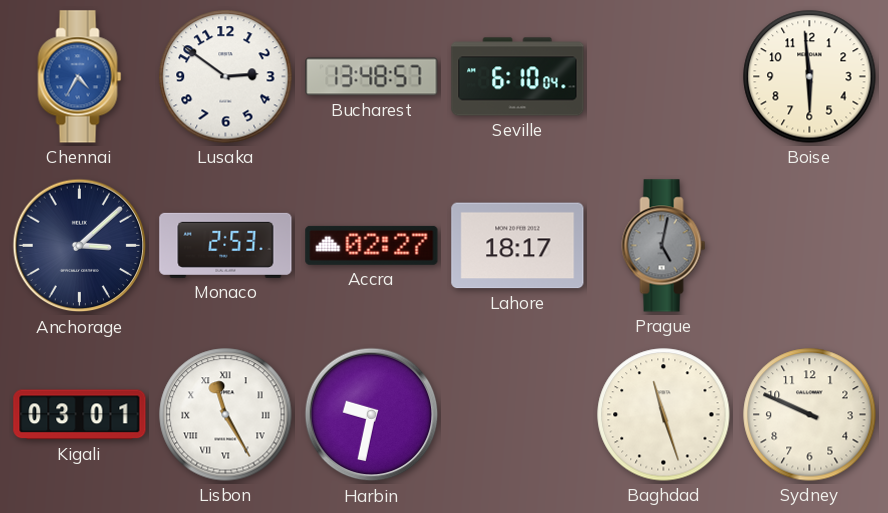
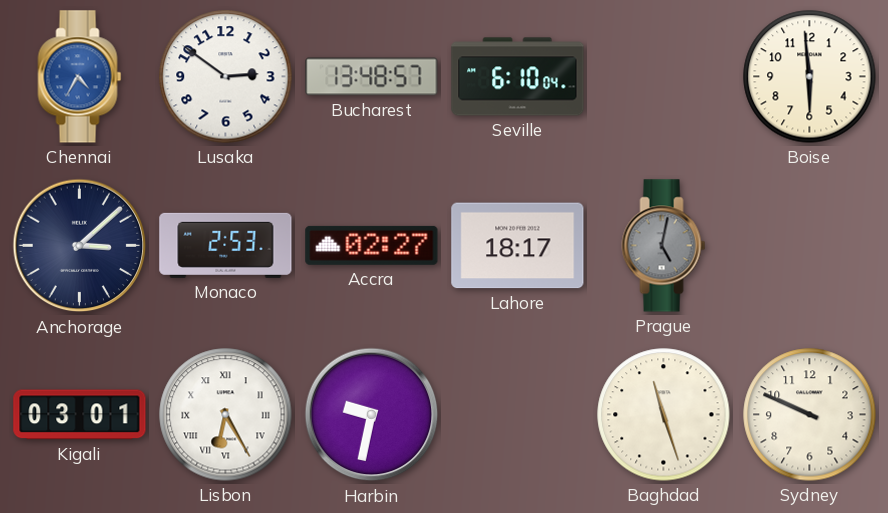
Lisbon: 11:25 -> 6:25 (226, 415)
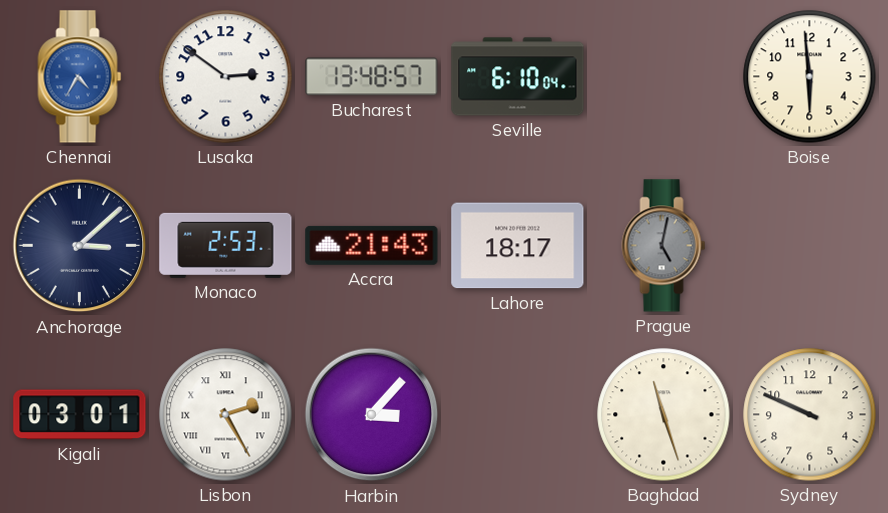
Accra: 02:27 -> 21:43 (372, 245)
Lisbon: 6:25 -> 2:25 (226, 415)
Harbin: 9:32 -> 3:07 (372, 415)
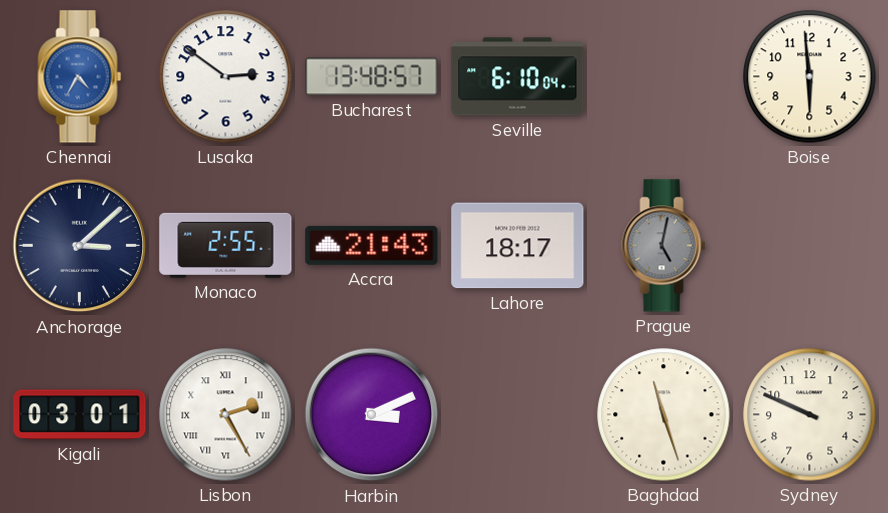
Monaco: 2:53 -> 2:55 (226, 245)
Harbin: 3:07 -> 3:11 (372, 415)
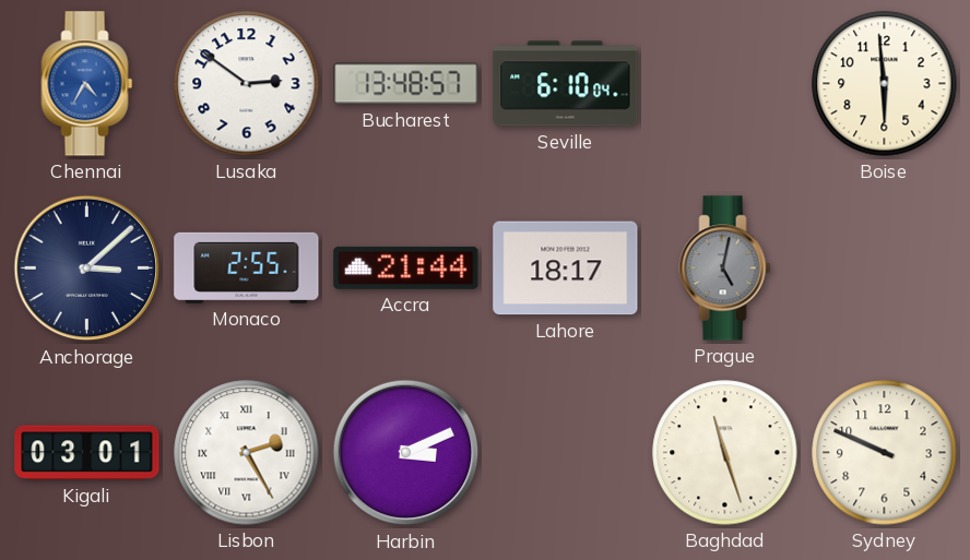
Accra: 21:43 -> 21:44 (406, 267)
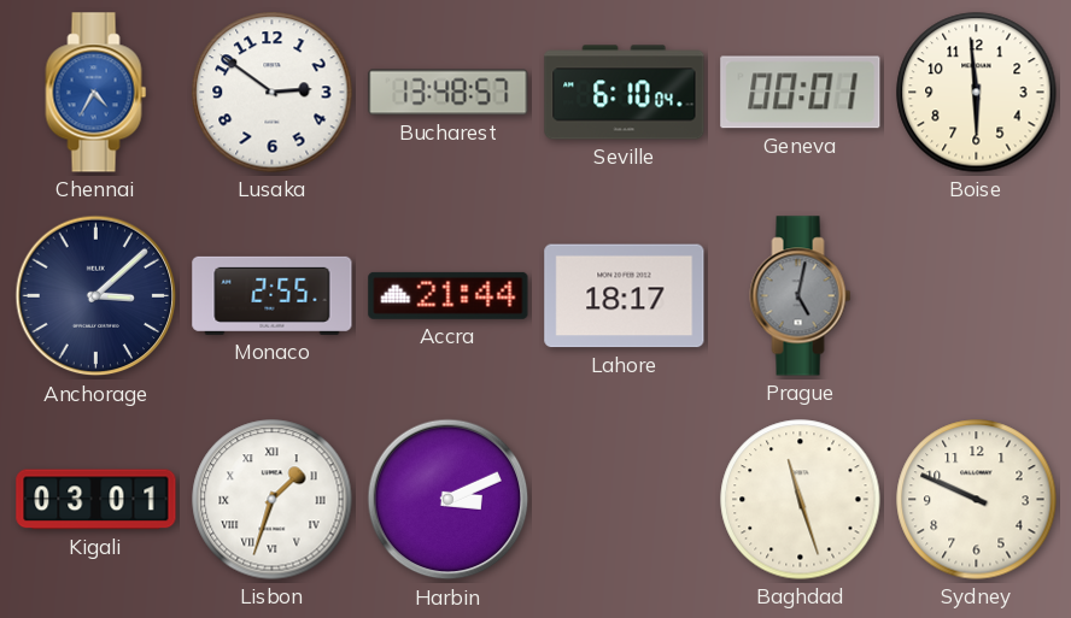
Geneva: none -> 00:01 (801, 93)
Lisbon: 2:25 -> 1:33 (273, 500)
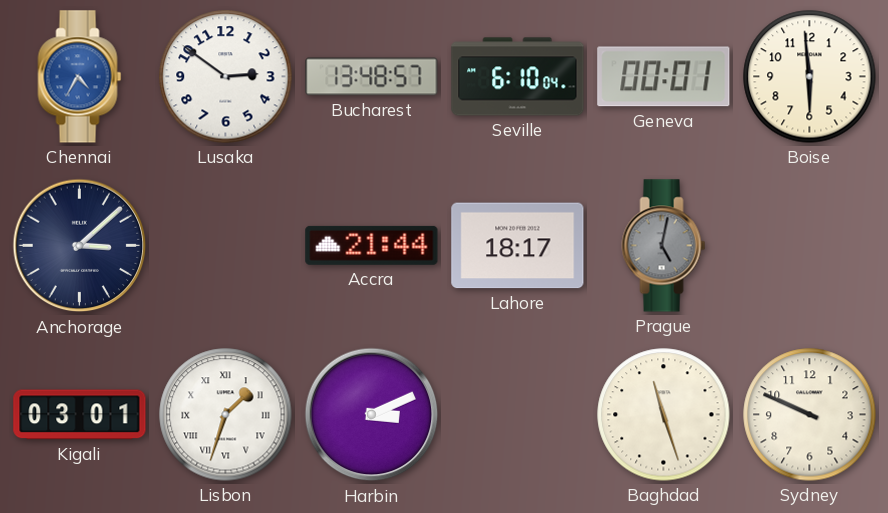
Monaco: 2:55 -> none (273, 295)
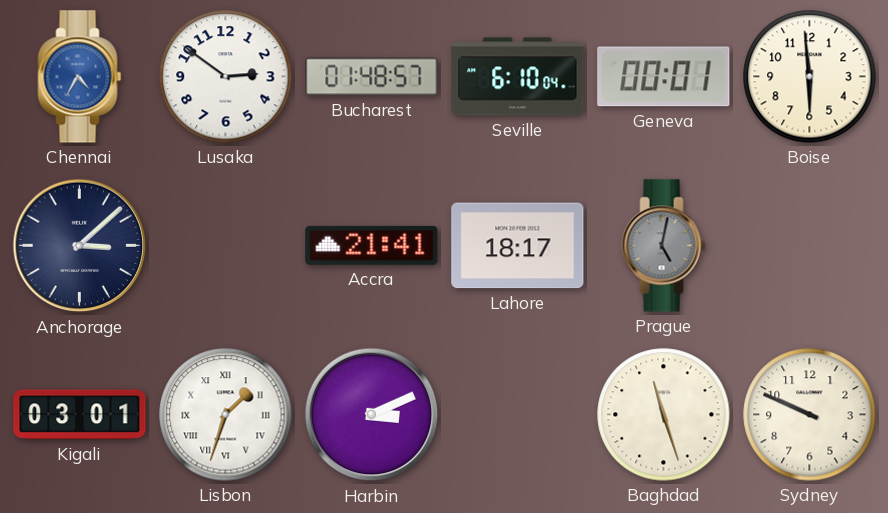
Bucharest: 13:48 -> 01:48 (372, 77)
Accra: 21:44 -> 21:41 (372, 245)
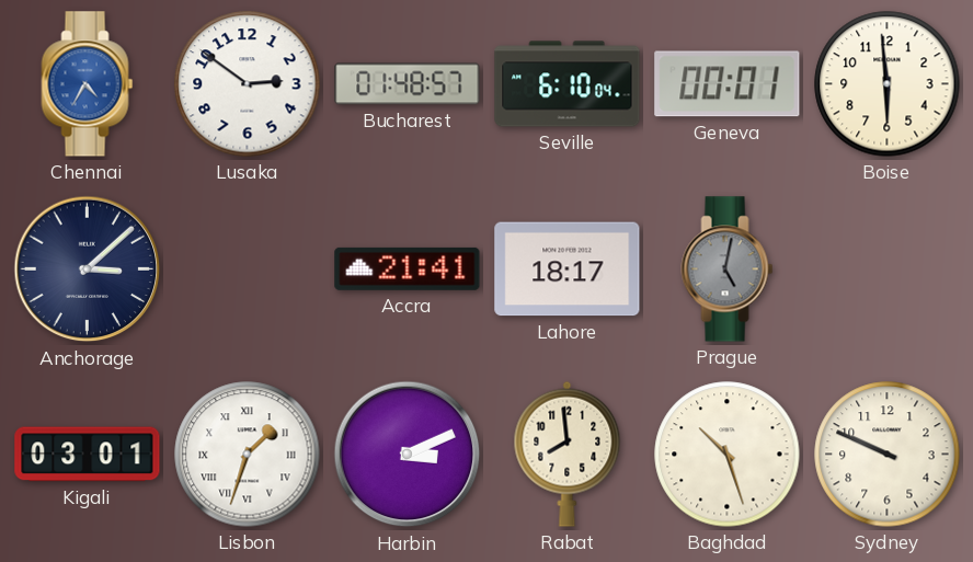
Rabat: none -> 7:59 (568, 454)
Baghdad: 11:27 -> 10:27 (728, 455)
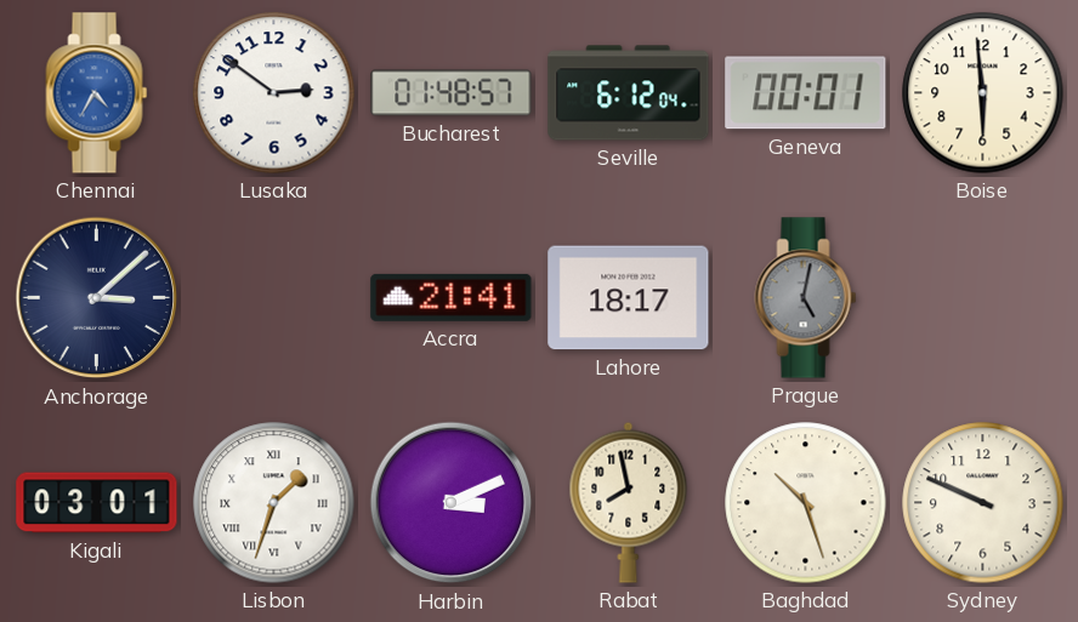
Seville: 6:10 -> 6:12 (629, 93)
Rabat: 7:59 -> 7:58 (629, 502)
